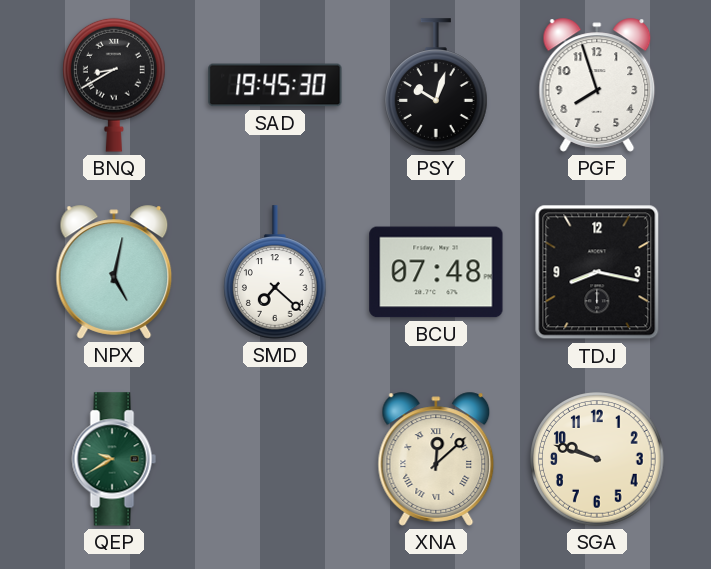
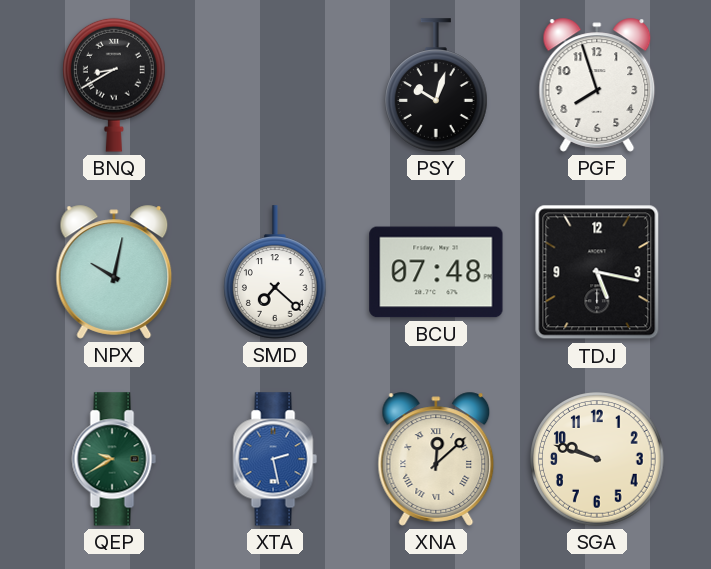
SAD: 19:45 -> none (275, 85)
NPX: 5:02 -> 10:02 (114, 272)
TDJ: 8:17 -> 5:17 (597, 272)
XTA: none -> 2:28 (275, 459)
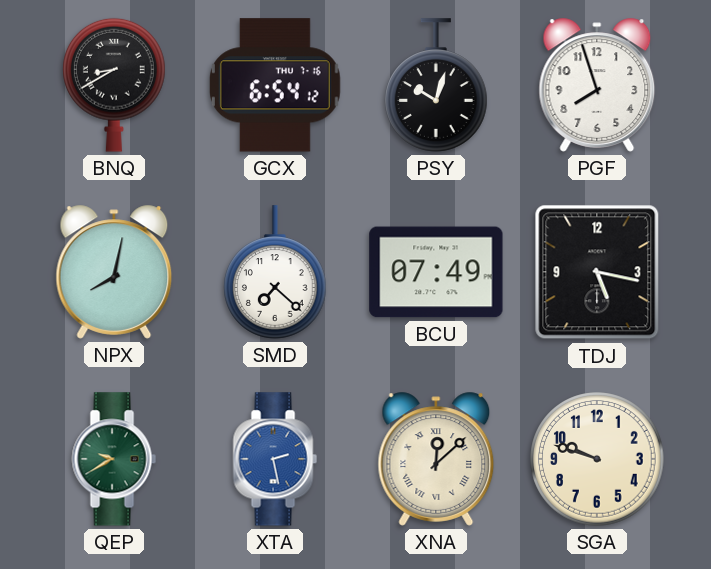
GCX: none -> 6:54 (275, 85)
NPX: 10:02 -> 8:02 (114, 272)
BCU: 07:48 -> 07:49 (436, 272)
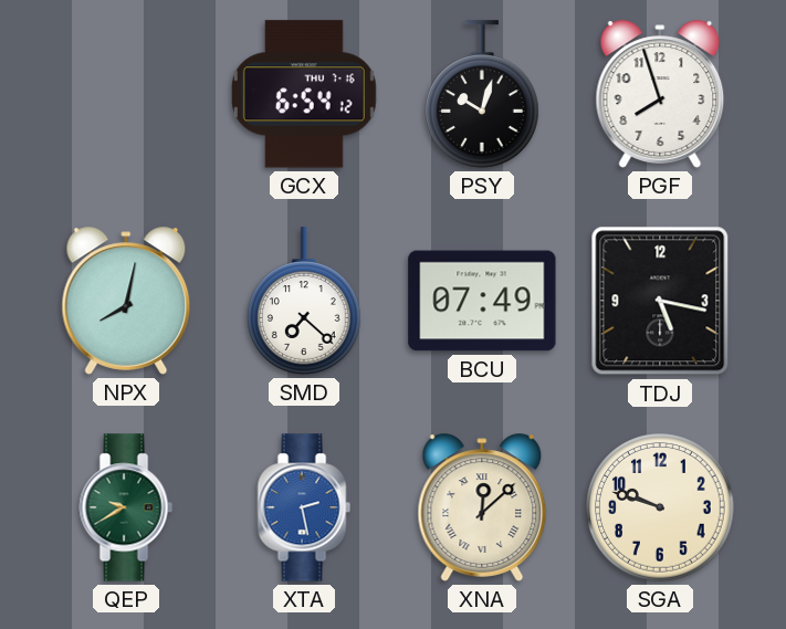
BNQ: 8:40 -> none (115, 85)
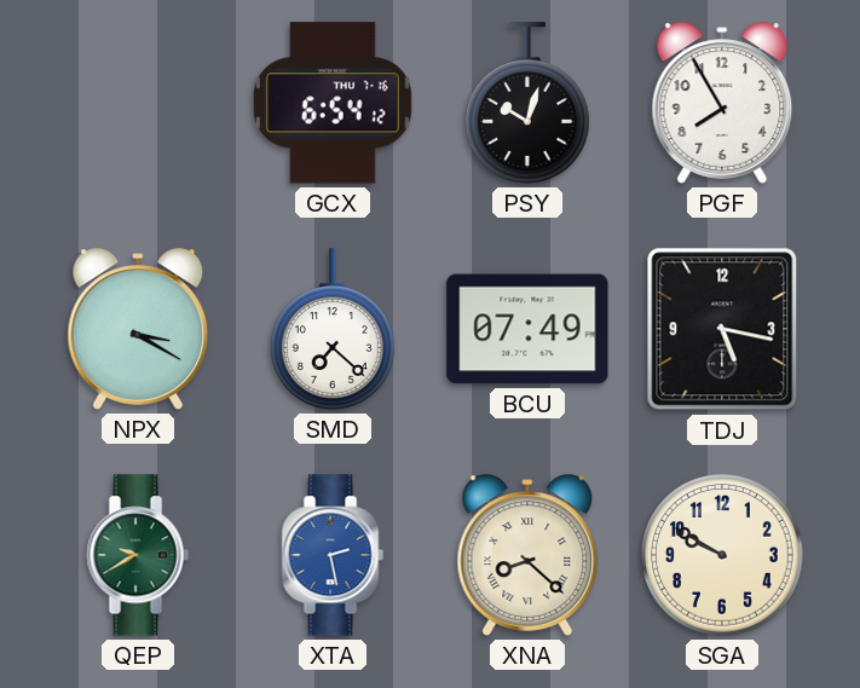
PGF: 7:57 -> 7:55 (722, 103)
NPX: 8:02 -> 3:20 (138, 329)
XNA: 12:08 -> 8:22 (527, 555)
SGA: 9:48 -> 9:50 (722, 555)
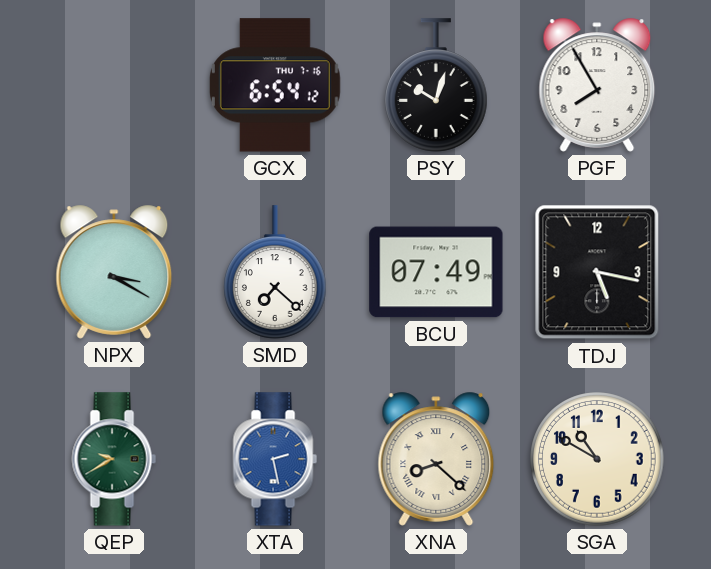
SGA: 9:50 -> 10:50 (597, 459)
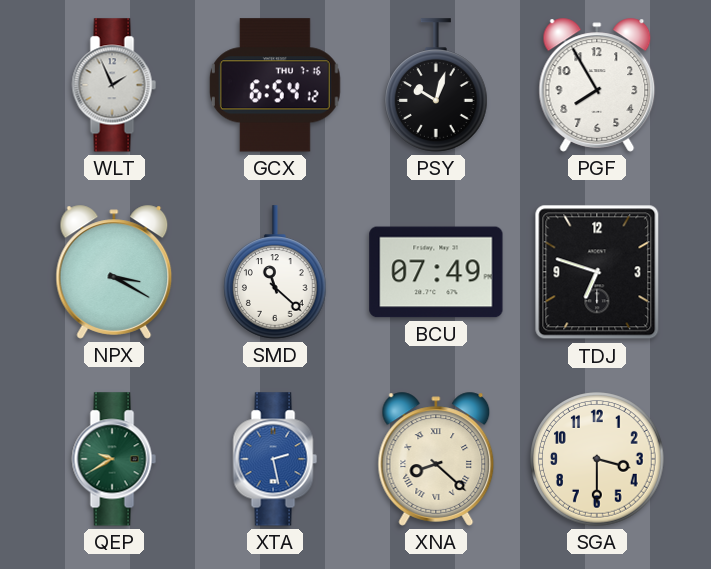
WLT: none -> 1:56 (114, 85)
SMD: 7:22 -> 11:22 (276, 272)
TDJ: 5:17 -> 6:48 (597, 272)
SGA: 10:50 -> 3:30 (597, 459)
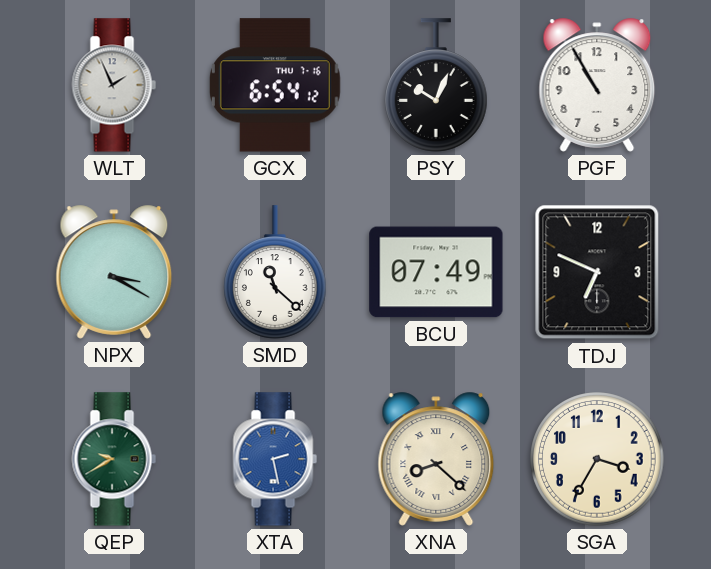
PSY: 10:03 -> 10:04 (437, 85)
PGF: 7:55 -> 10:55 (597, 85)
TDJ: 6:48 -> 6:49 (597, 272)
SGA: 3:30 -> 3:35 (597, 459)
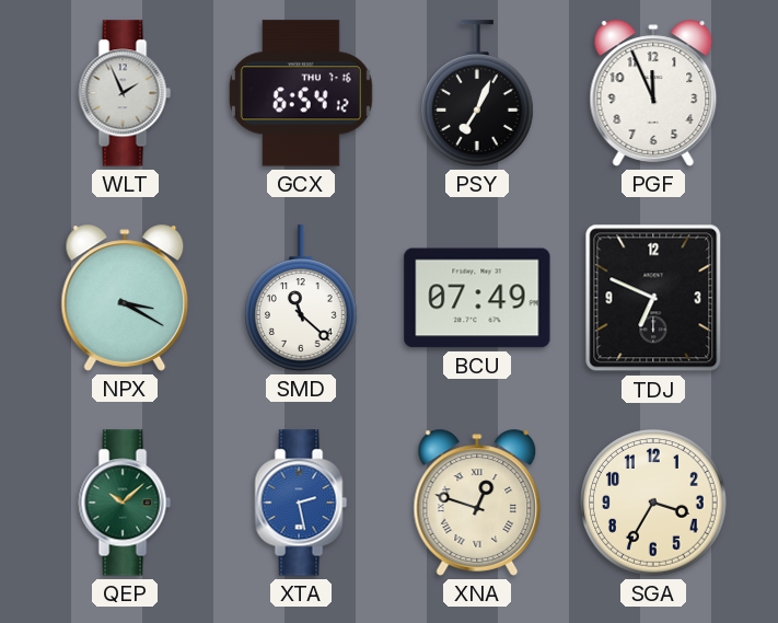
PSY: 10:04 -> 7:04 (478, 93)
PGF: 10:55 -> 11:56 (653, 93)
QEP: 9:40 -> 10:08 (125, 503)
XNA: 8:22 -> 12:48 (477, 503)
